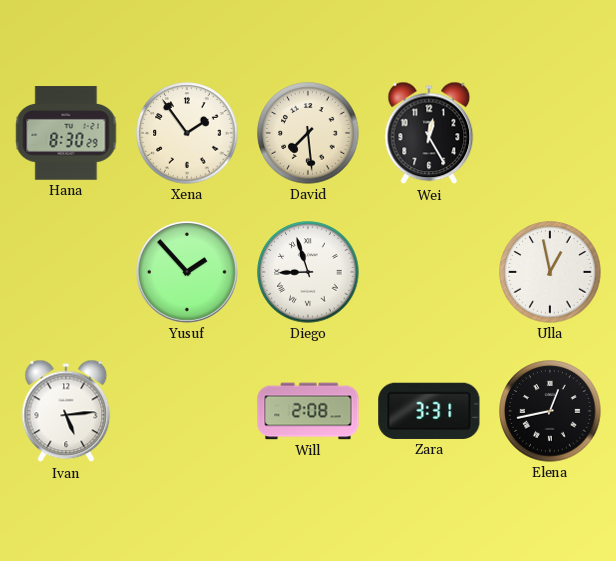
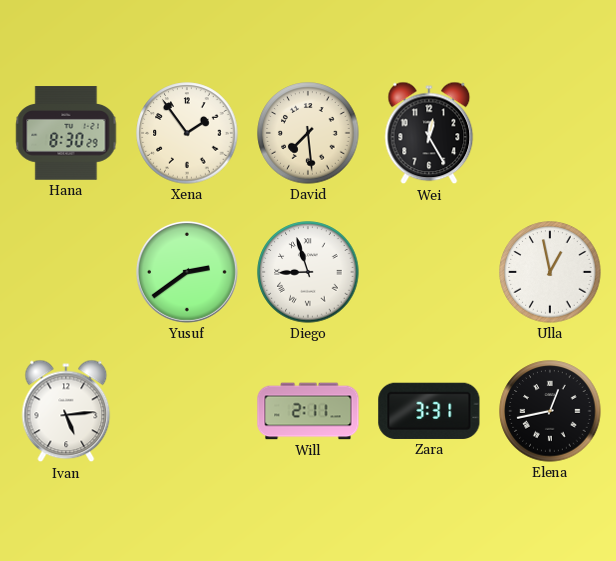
Yusuf: 1:53 -> 2:39 (187, 272)
Will: 2:08 -> 2:11 (308, 411)
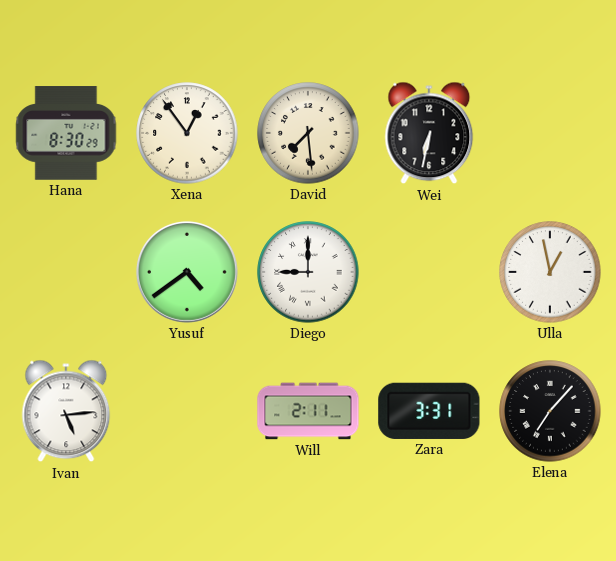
Xena: 1:54 -> 12:54 (187, 133)
Wei: 12:25 -> 6:32 (429, 133)
Yusuf: 2:39 -> 4:39 (187, 272)
Diego: 8:57 -> 9:00 (308, 272)
Elena: 12:43 -> 7:07 (550, 411)
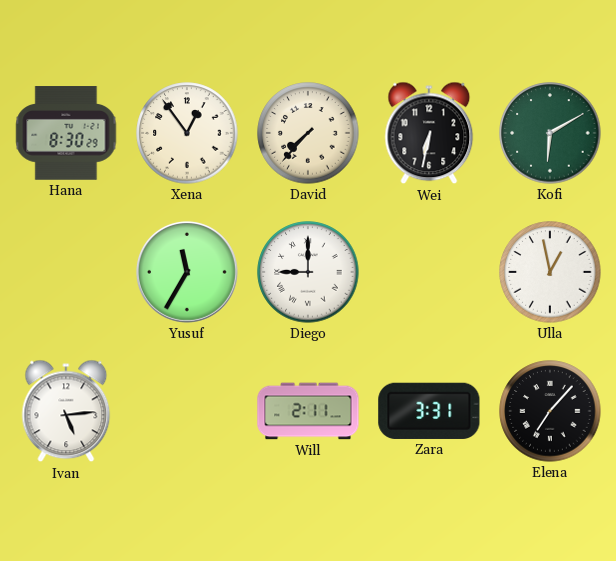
David: 7:29 -> 7:37 (308, 133)
Kofi: none -> 6:10 (550, 133)
Yusuf: 4:39 -> 11:35 (187, 272)
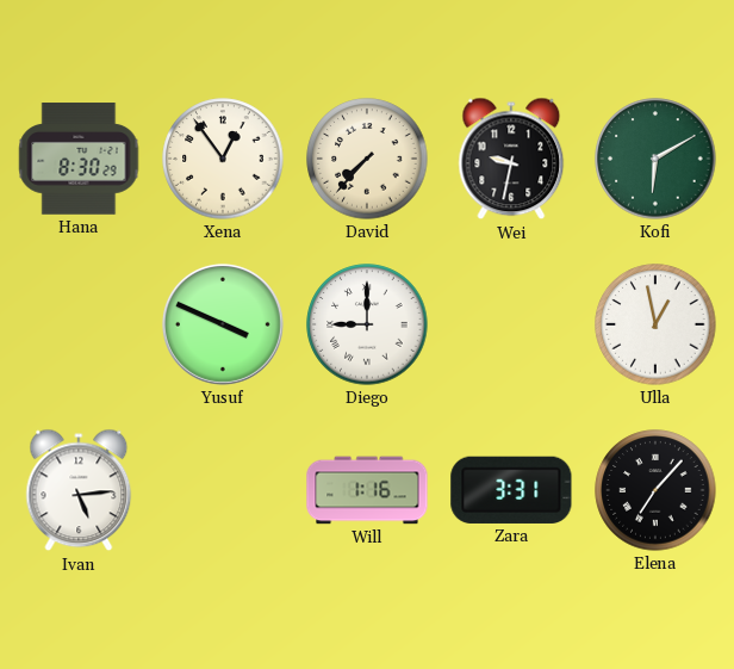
Wei: 6:32 -> 9:32 (511, 159)
Yusuf: 11:35 -> 3:49 (223, 324)
Will: 2:11 -> 1:16 (367, 490)
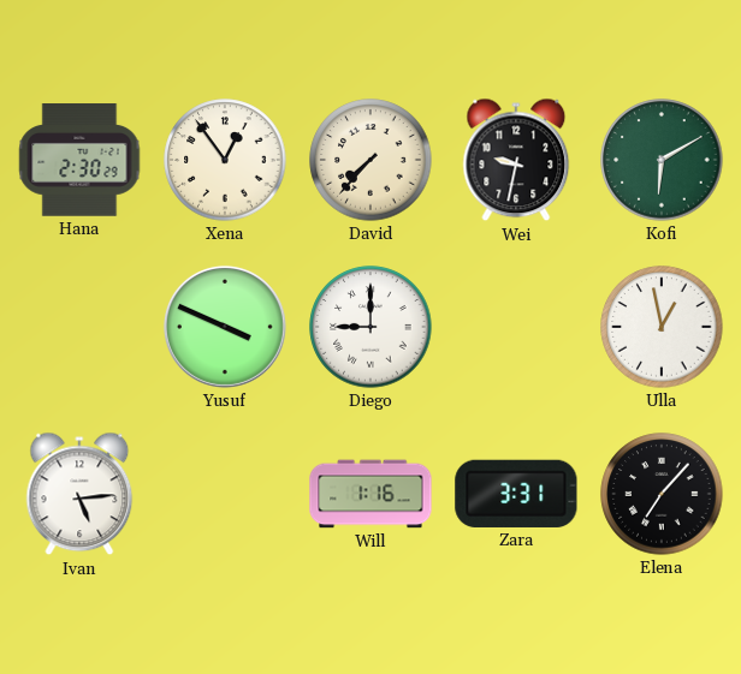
Hana: 8:30 -> 2:30 (79, 160)
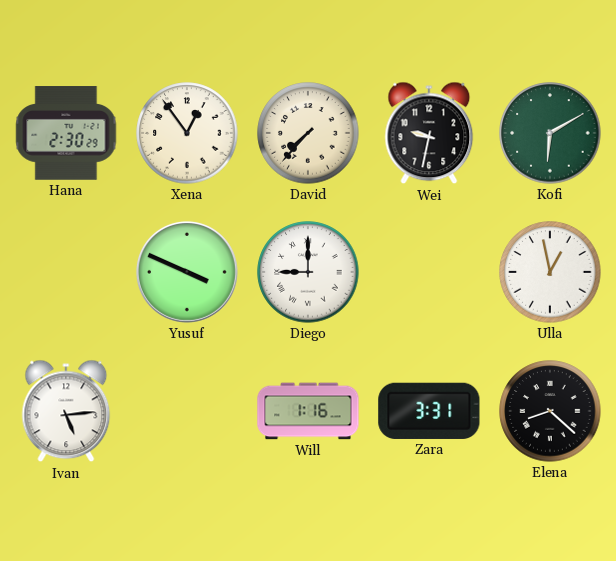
Elena: 7:07 -> 8:22 (550, 411)
